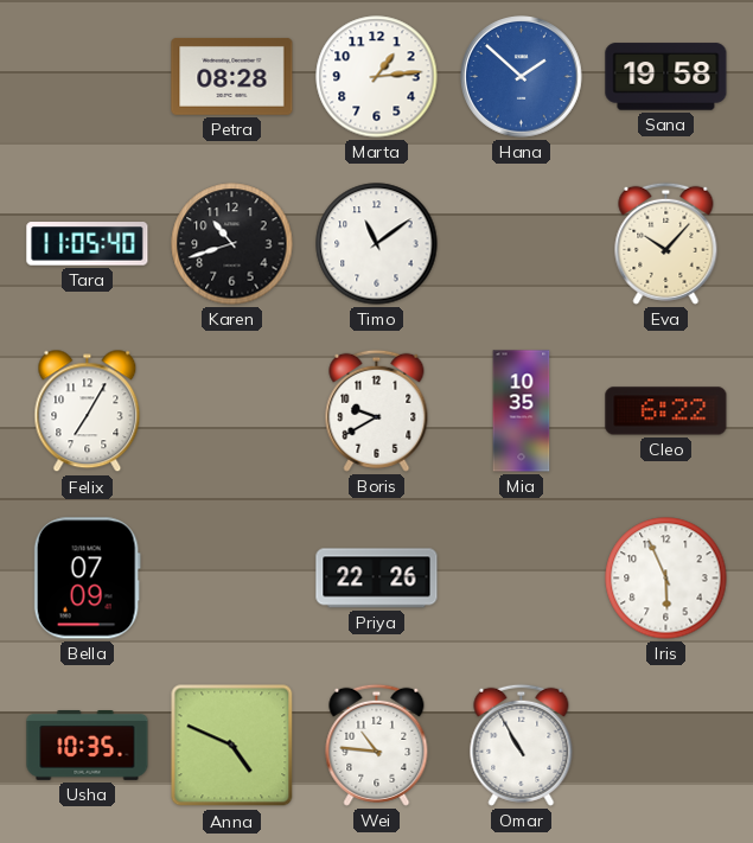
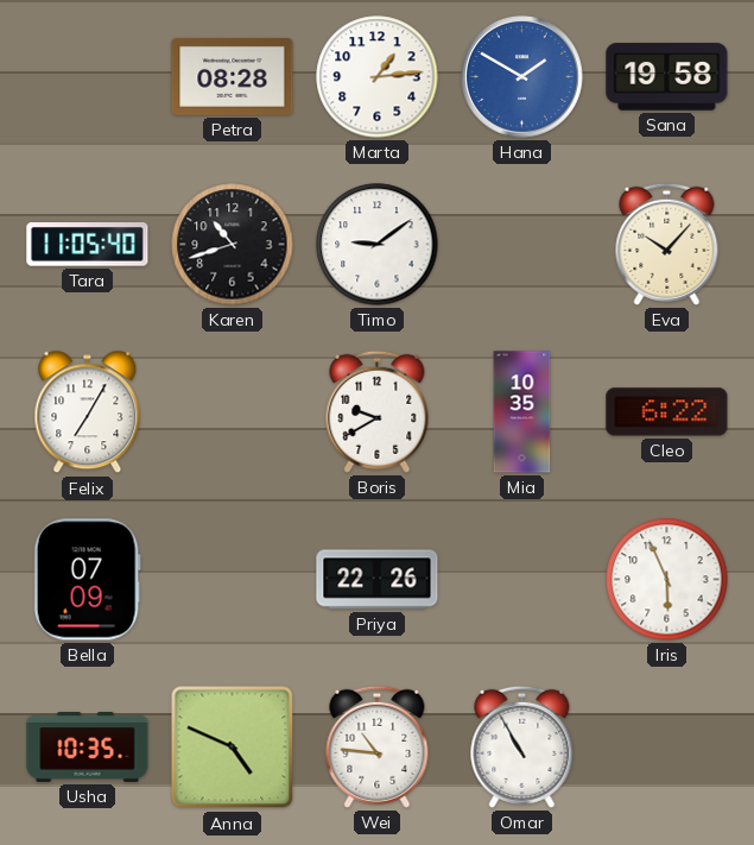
Hana: 1:52 -> 1:50 (522, 77)
Timo: 11:09 -> 9:09 (378, 245)
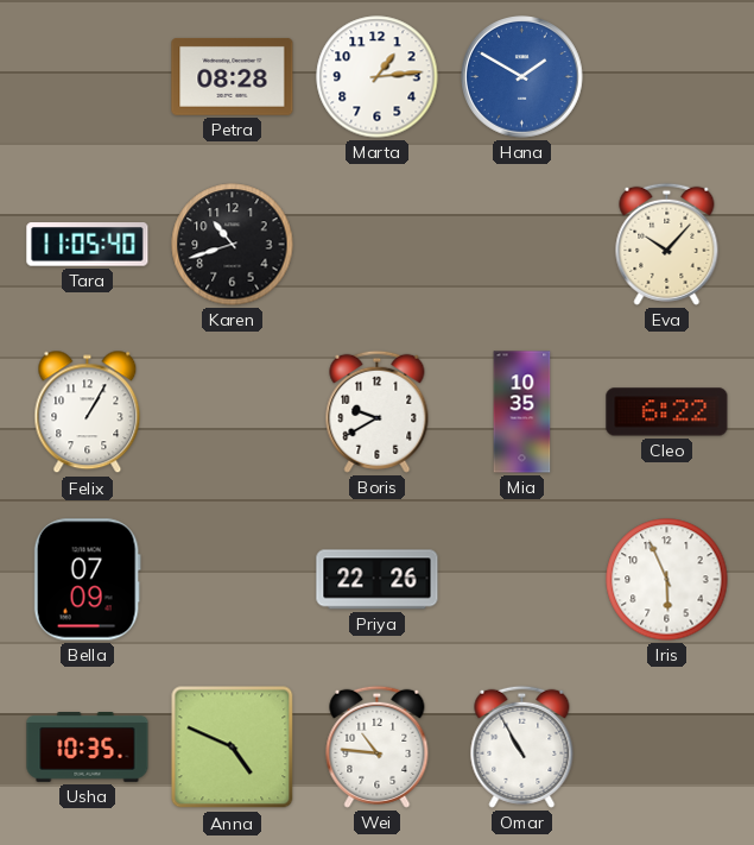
Sana: 19:58 -> none (667, 77)
Timo: 9:09 -> none (378, 245)
Felix: 7:05 -> 1:05 (88, 412)
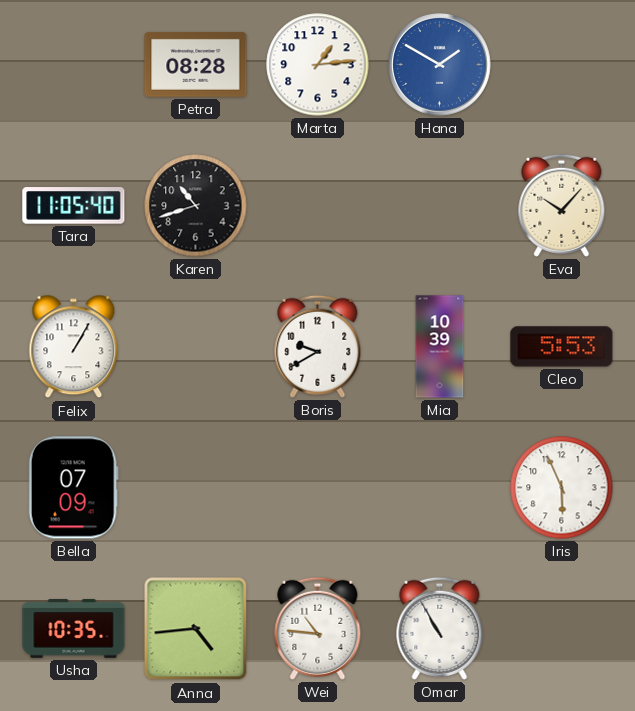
Mia: 10:35 -> 10:39 (440, 347)
Cleo: 6:22 -> 5:53 (562, 347)
Priya: 22:26 -> none (378, 580)
Anna: 4:49 -> 4:44 (196, 629)
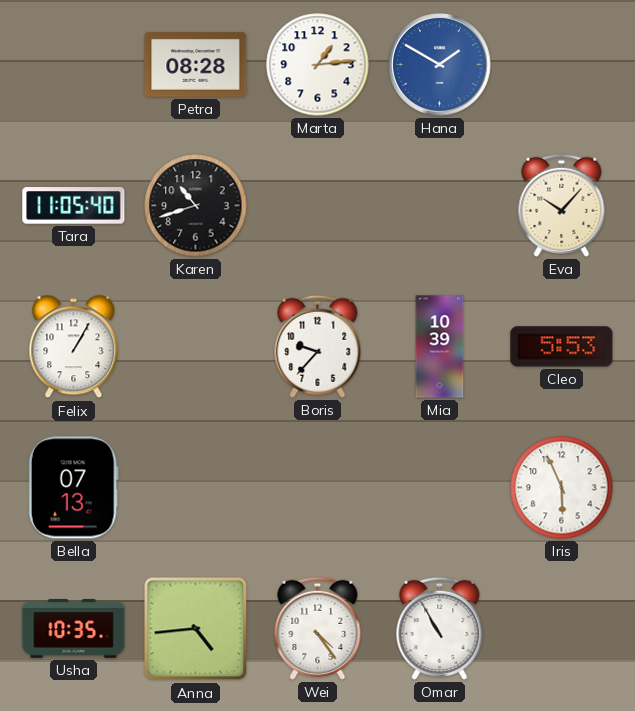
Boris: 9:40 -> 9:37 (318, 346)
Bella: 07:09 -> 07:13 (73, 488)
Wei: 10:46 -> 4:24 (318, 628)
